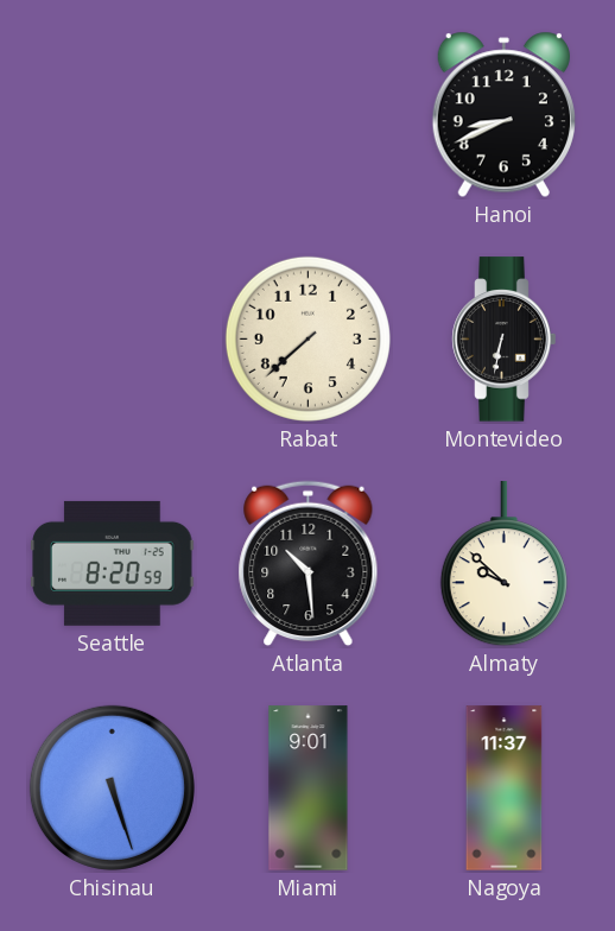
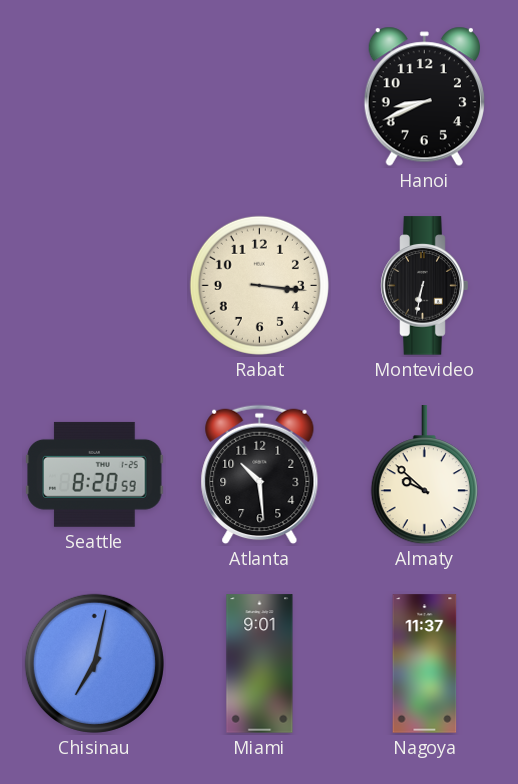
Rabat: 7:38 -> 3:16 (259, 285)
Chisinau: 5:27 -> 7:02 (94, 663)
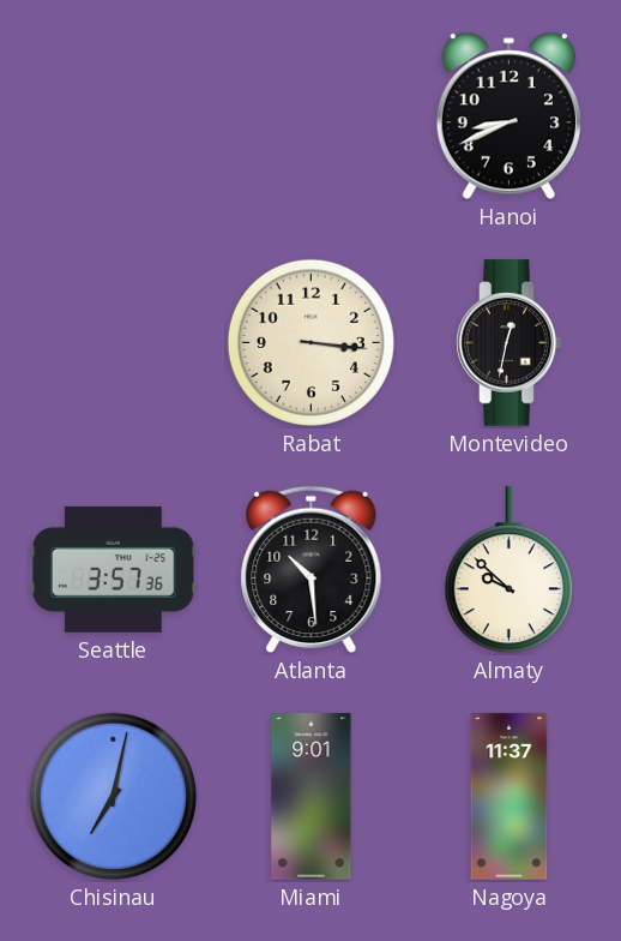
Montevideo: 6:32 -> 12:32 (510, 343)
Seattle: 8:20 -> 3:57 (114, 569)
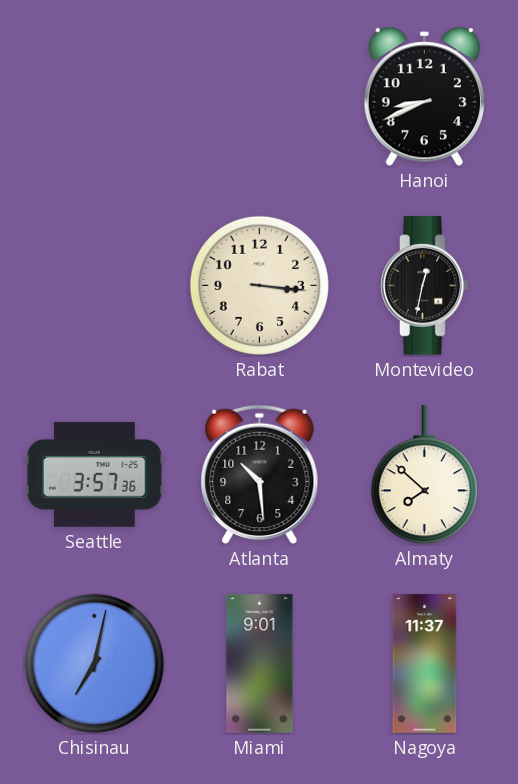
Almaty: 9:52 -> 7:52 (424, 475)
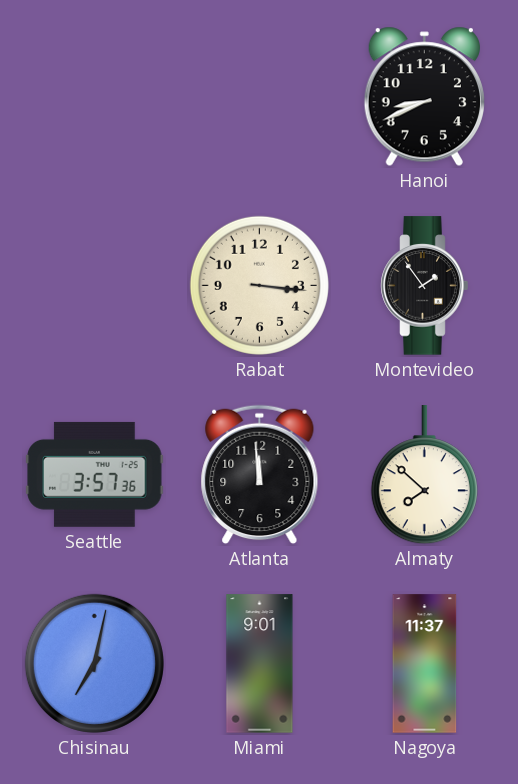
Montevideo: 12:32 -> 1:54 (425, 286)
Atlanta: 10:29 -> 11:59 (260, 475)
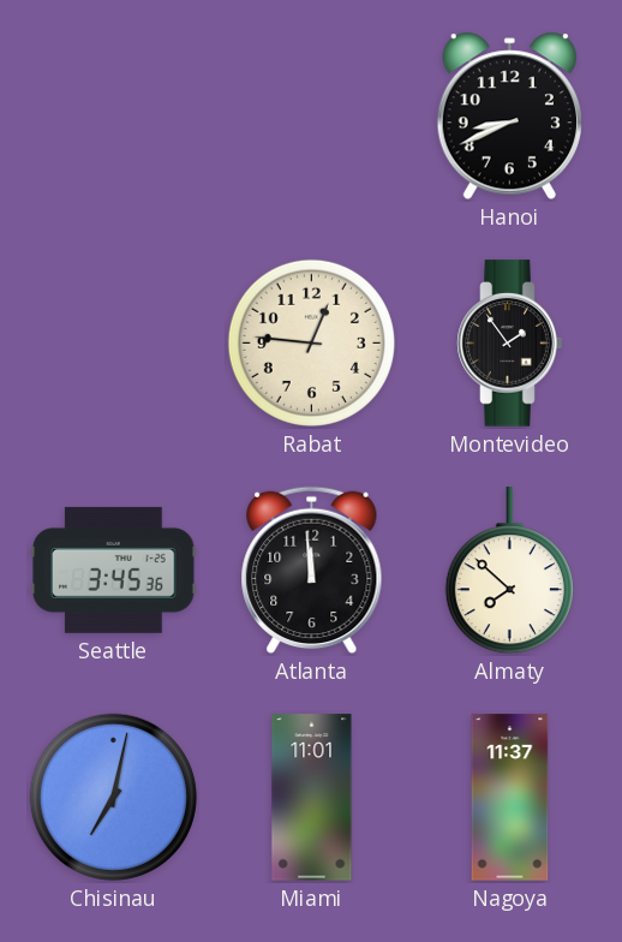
Rabat: 3:16 -> 12:46 (311, 342)
Seattle: 3:57 -> 3:45 (114, 570)
Miami: 9:01 -> 11:01 (312, 798)
